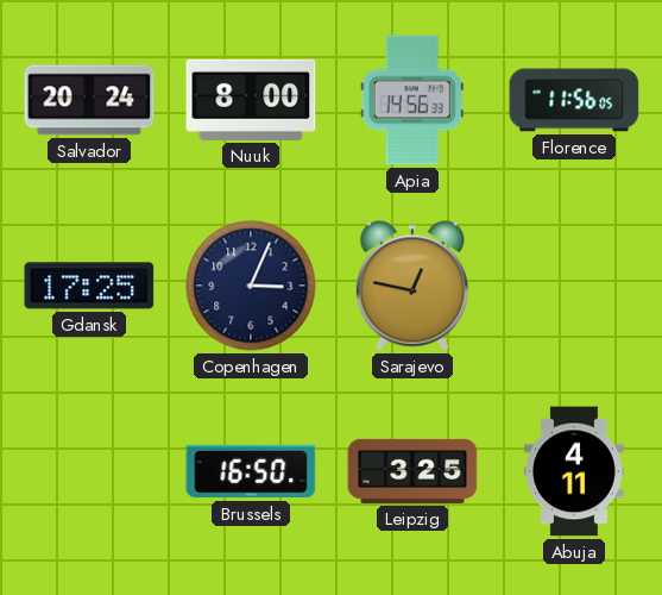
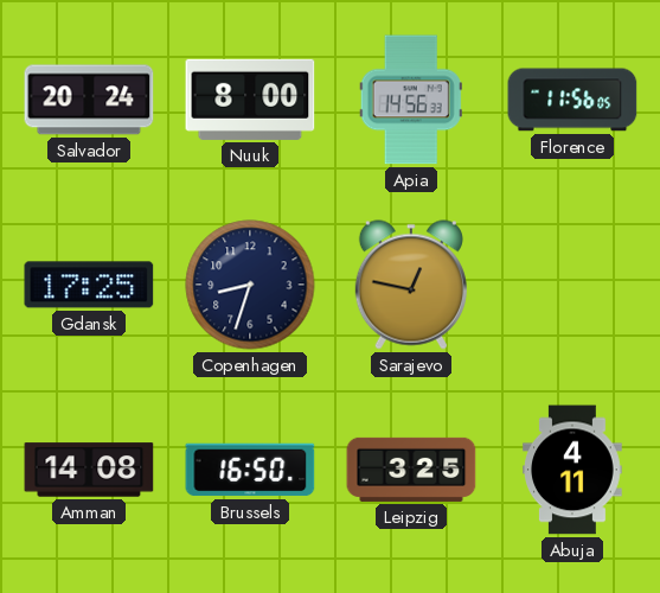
Copenhagen: 3:04 -> 8:33 (250, 285)
Amman: none -> 14:08 (89, 470)
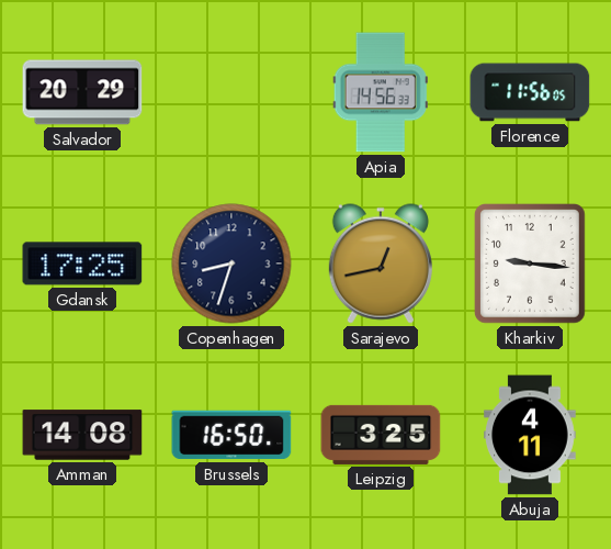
Salvador: 20:24 -> 20:29 (82, 92)
Nuuk: 8:00 -> none (250, 100)
Sarajevo: 12:47 -> 12:43 (381, 264)
Kharkiv: none -> 9:16 (531, 265)
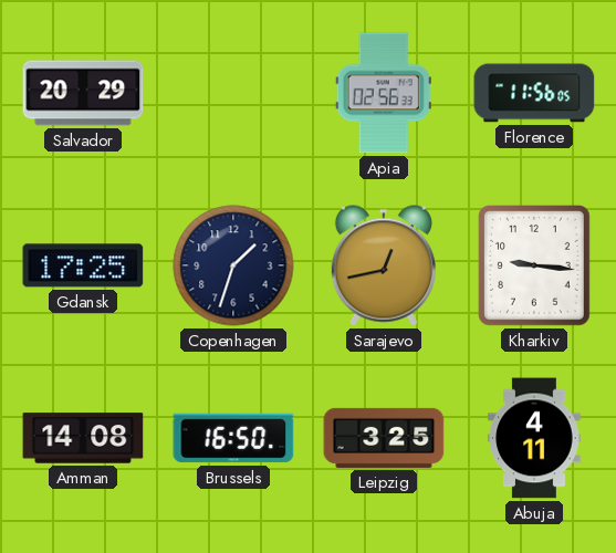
Apia: 14:56 -> 02:56 (384, 93)
Copenhagen: 8:33 -> 1:33 (233, 265)
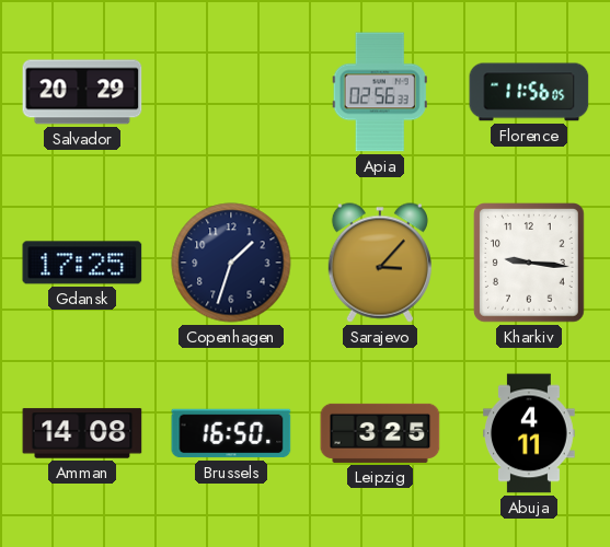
Sarajevo: 12:43 -> 3:07 (380, 263)
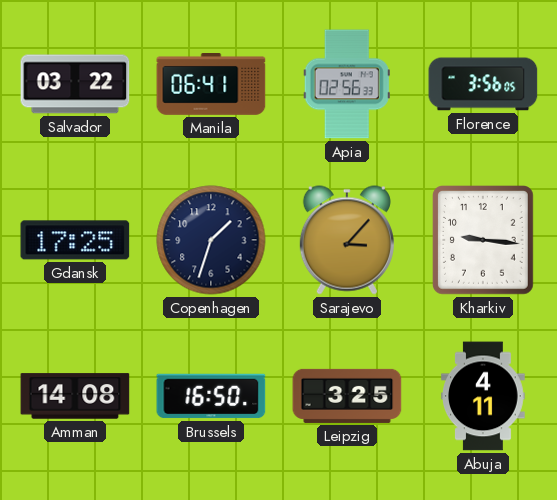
Salvador: 20:29 -> 03:22 (75, 84)
Manila: none -> 06:41 (211, 85)
Florence: 11:56 -> 3:56 (483, 84)
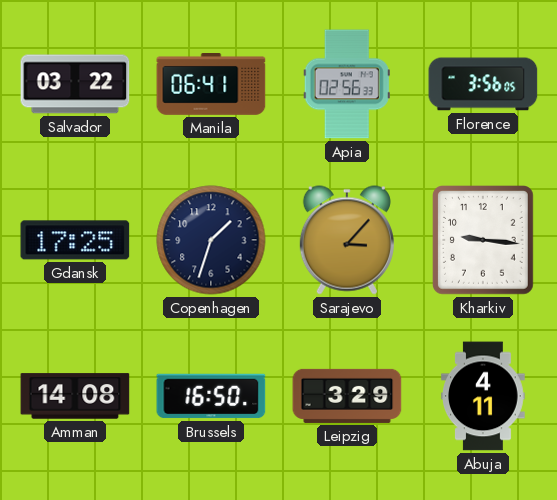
Leipzig: 3:25 -> 3:29 (347, 396)
